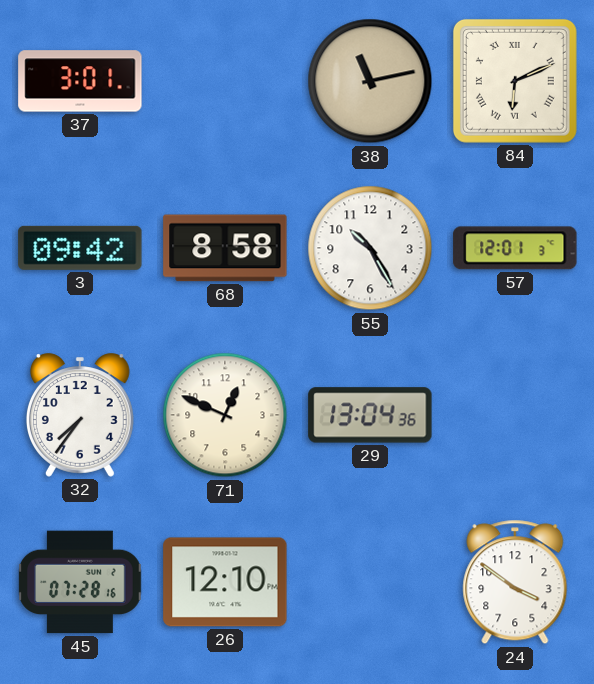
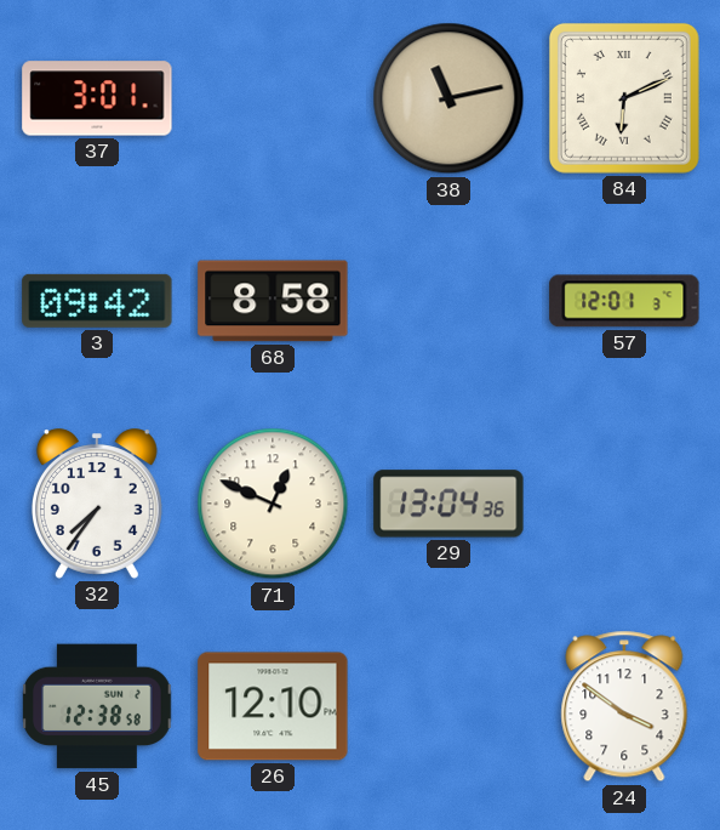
55: 10:25 -> none (370, 248)
45: 07:28 -> 12:38 (97, 706)
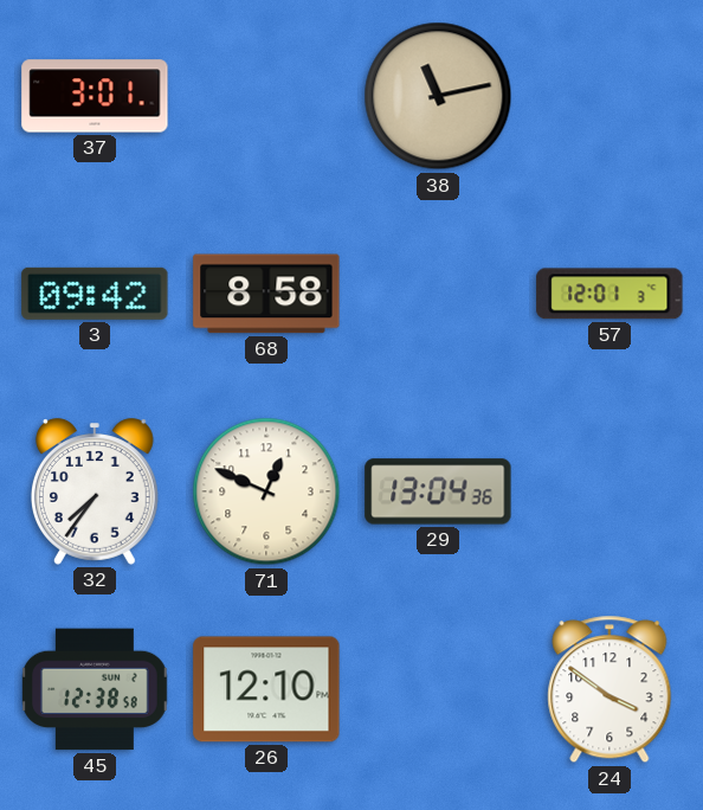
84: 6:11 -> none (624, 98)
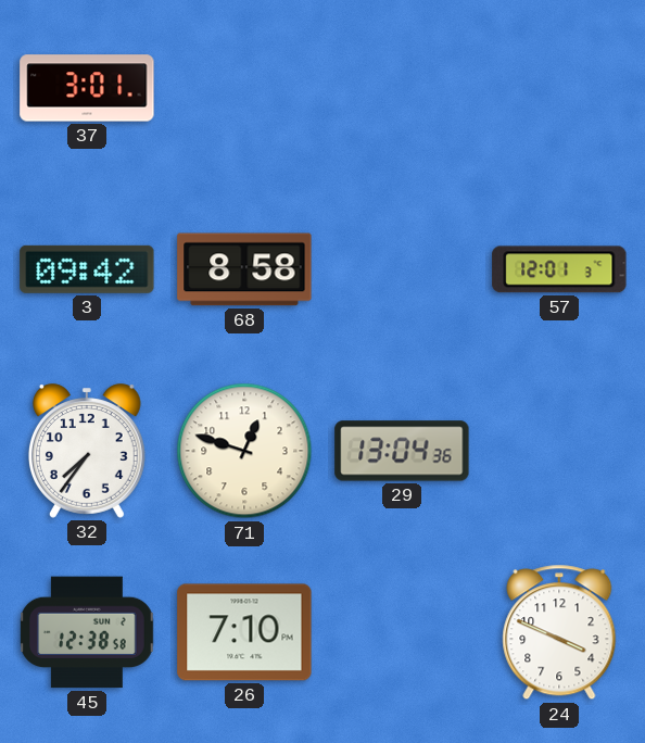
38: 11:13 -> none (438, 96)
71: 12:49 -> 12:48 (244, 451)
26: 12:10 -> 7:10 (244, 632)
24: 3:51 -> 3:49 (559, 632)
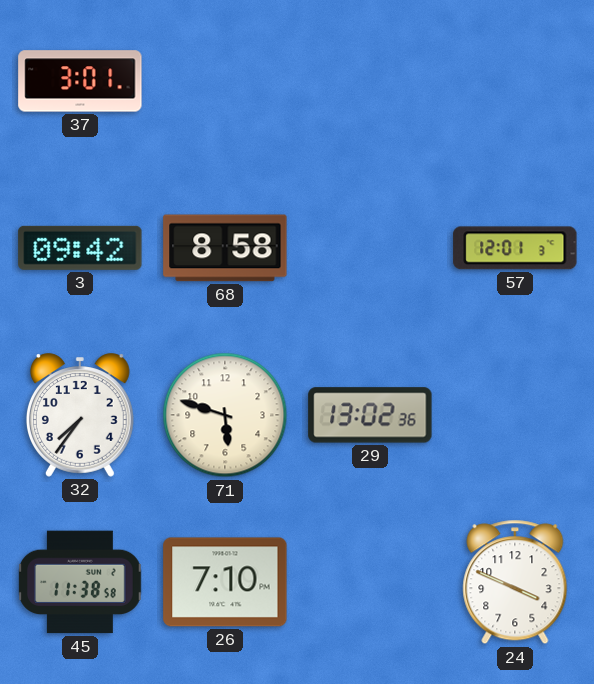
71: 12:48 -> 5:48 (225, 415)
29: 13:04 -> 13:02 (370, 415)
45: 12:38 -> 11:38 (80, 582)
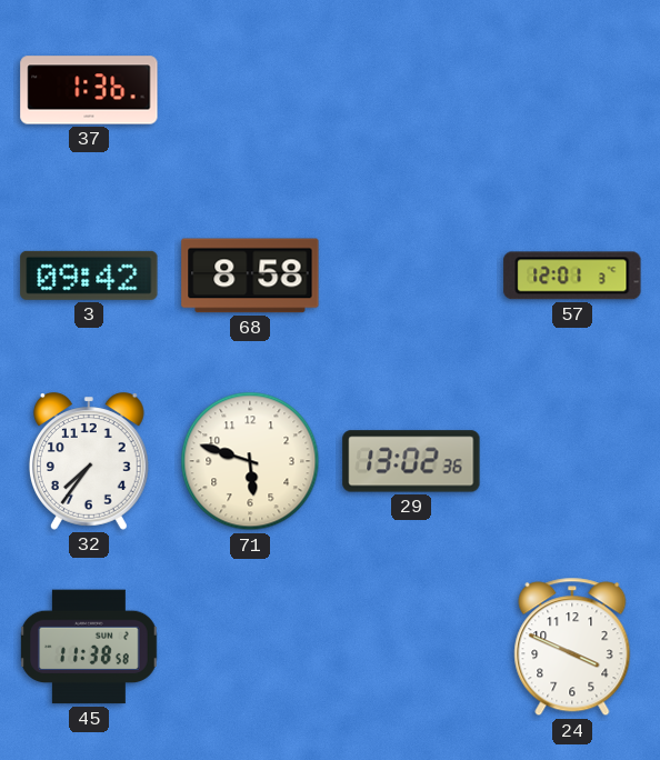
37: 3:01 -> 1:36 (89, 90)
26: 7:10 -> none (225, 582)
